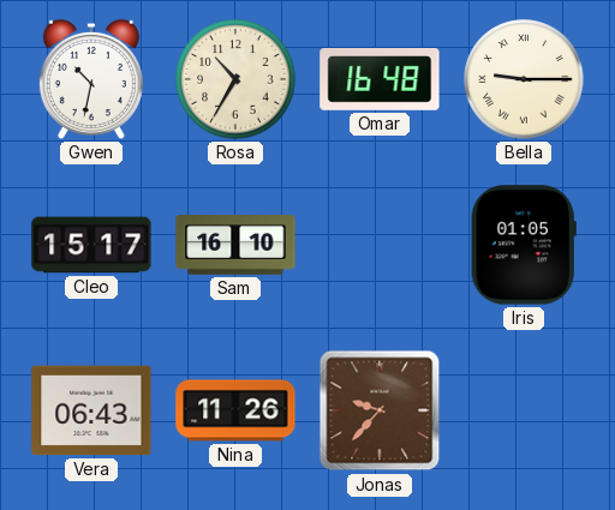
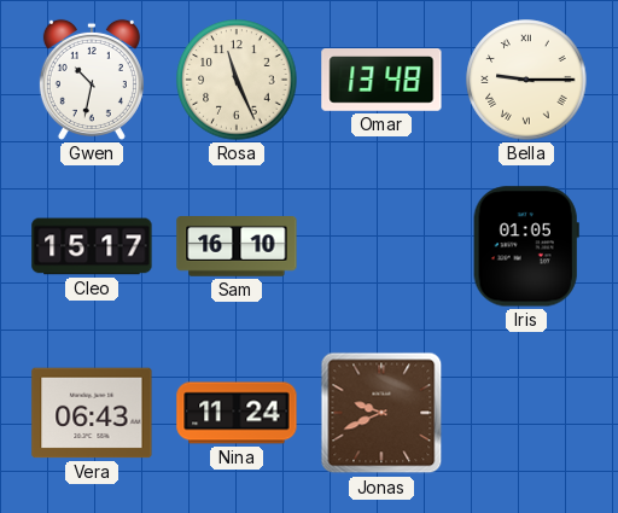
Rosa: 10:35 -> 11:26 (237, 80)
Omar: 16:48 -> 13:48 (381, 81)
Nina: 11:26 -> 11:24 (237, 413)
Jonas: 9:37 -> 9:41 (381, 413)
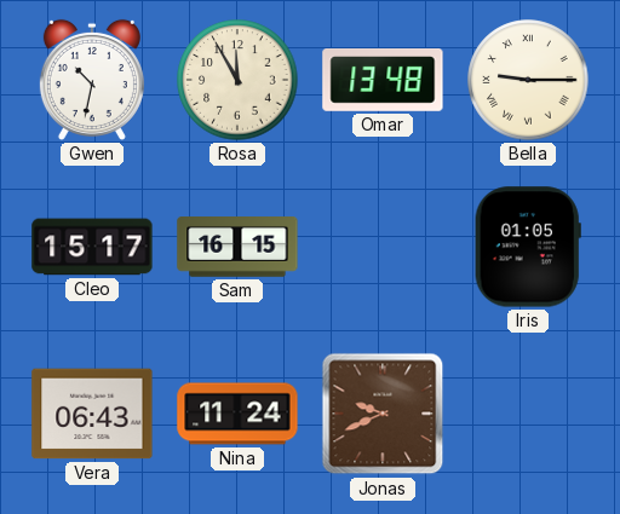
Rosa: 11:26 -> 11:55 (237, 80)
Sam: 16:10 -> 16:15 (237, 248)
